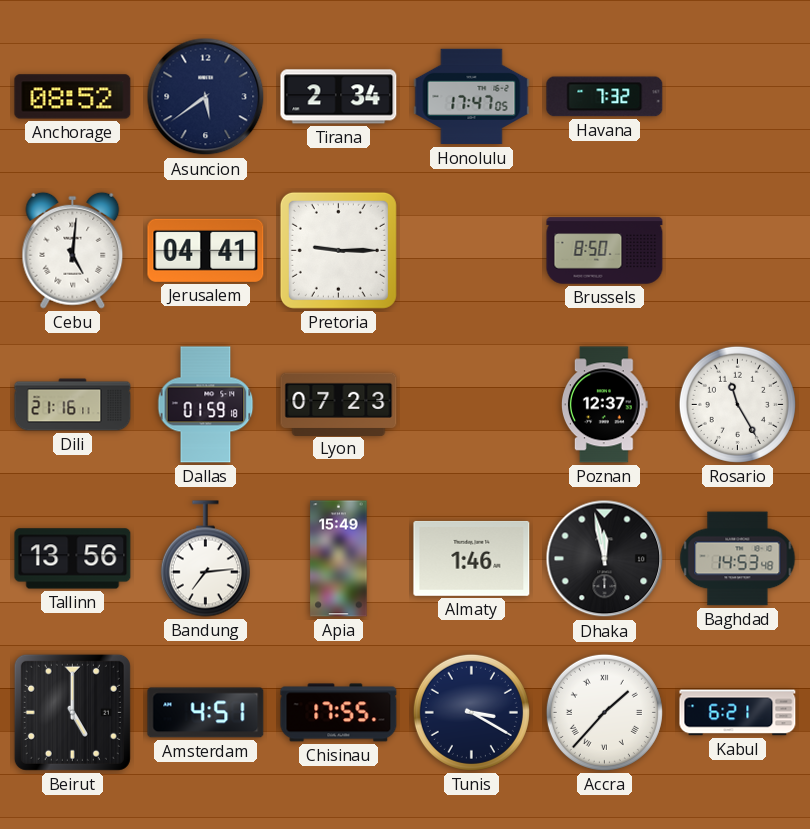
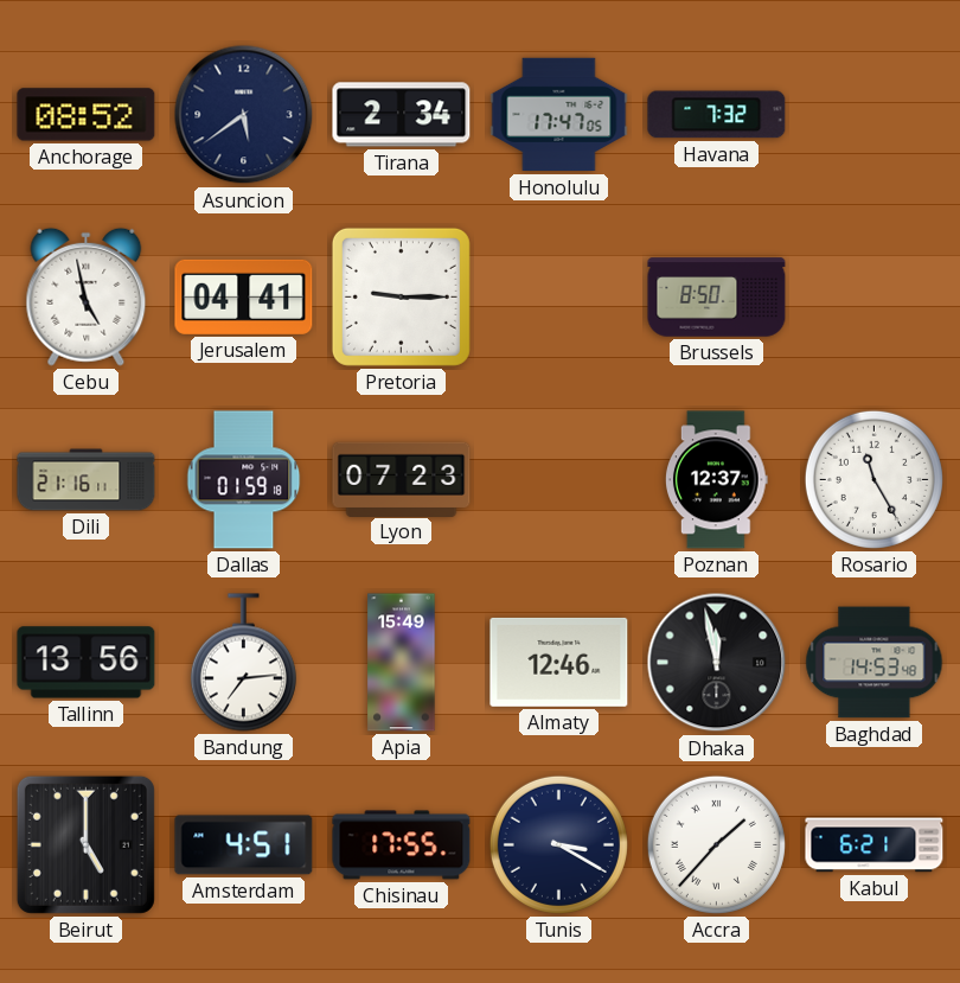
Cebu: 5:01 -> 4:58 (87, 296)
Almaty: 1:46 -> 12:46 (559, 662)
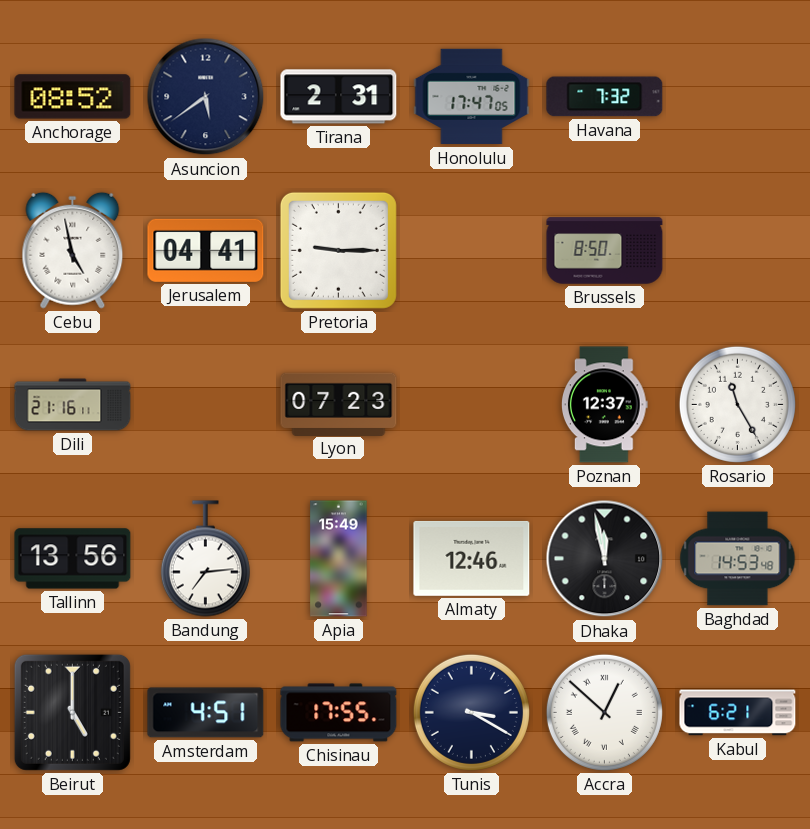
Tirana: 2:34 -> 2:31 (339, 97)
Dallas: 01:59 -> none (244, 480)
Accra: 1:37 -> 12:52 (604, 712)
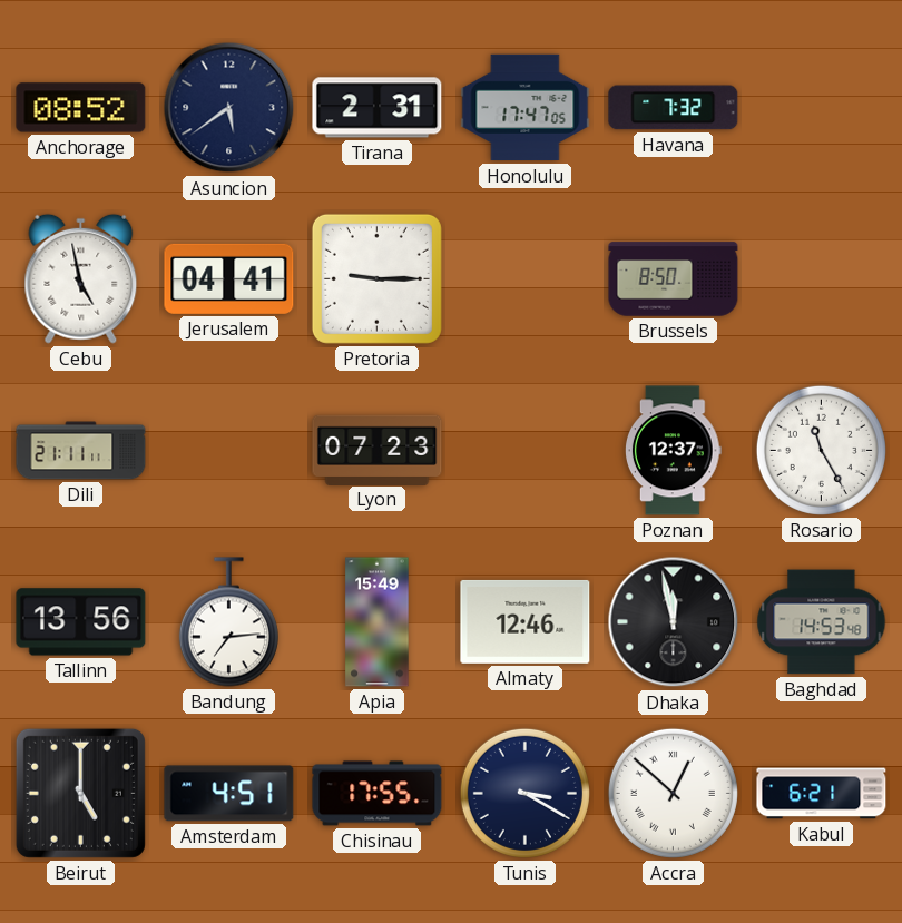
Dili: 21:16 -> 21:11 (81, 451)
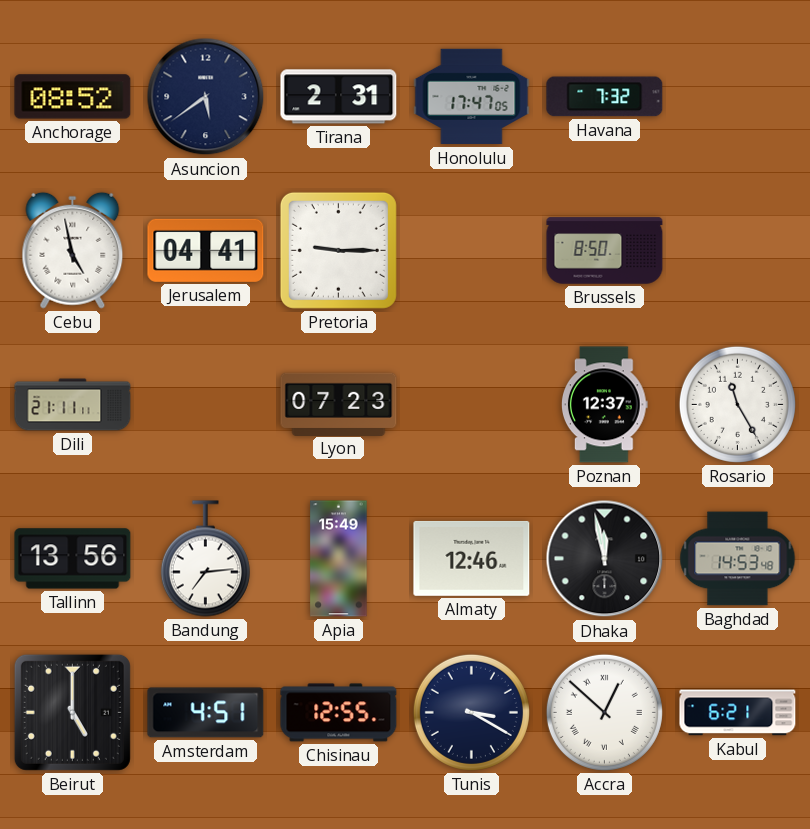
Chisinau: 17:55 -> 12:55 (339, 713)
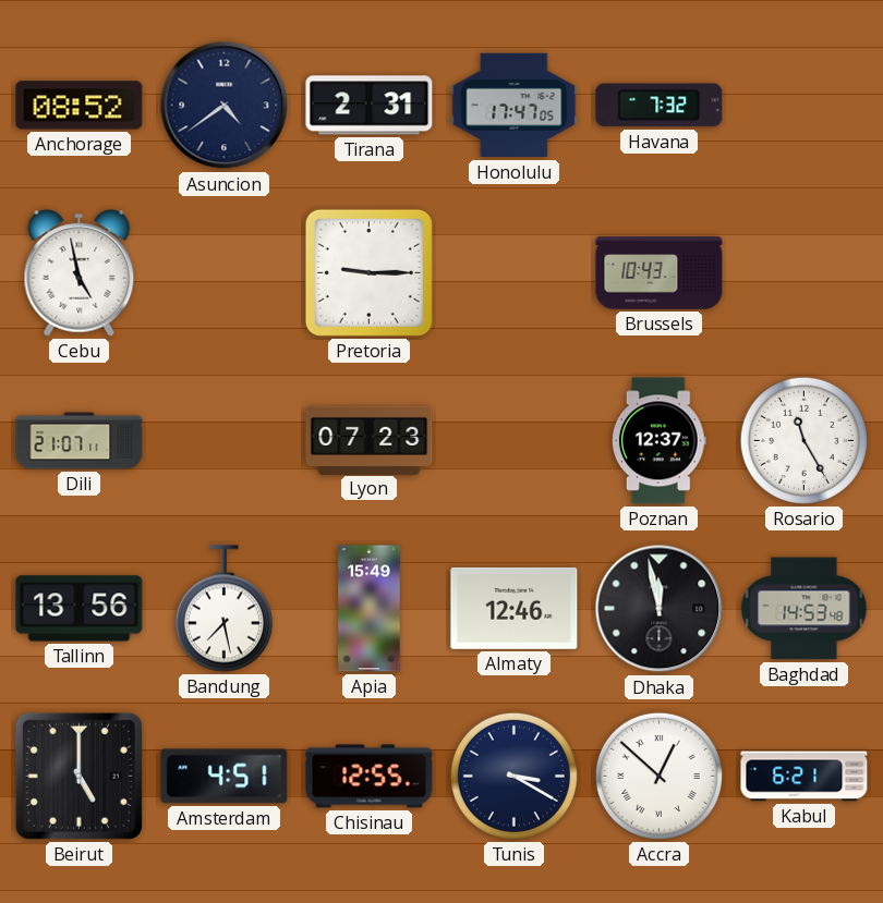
Asuncion: 5:39 -> 4:39 (225, 106)
Jerusalem: 04:41 -> none (206, 250)
Brussels: 8:50 -> 10:43 (660, 273)
Dili: 21:11 -> 21:07 (80, 441)
Bandung: 7:14 -> 7:28 (223, 609)
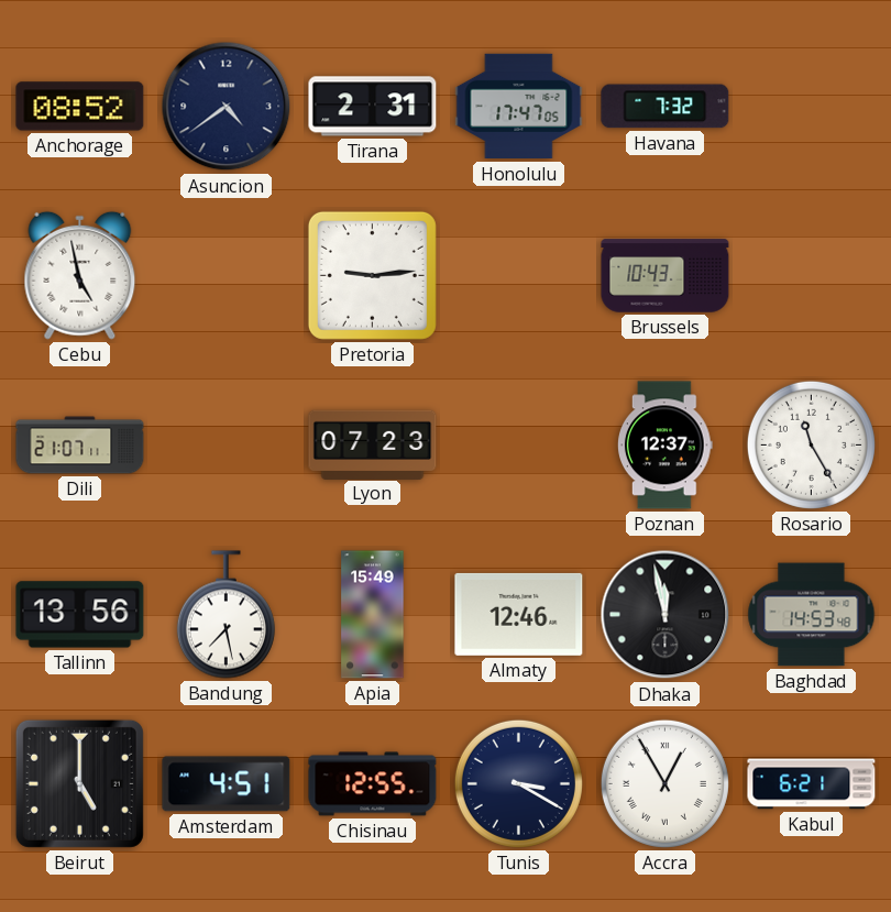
Pretoria: 9:15 -> 9:14 (372, 275)
Accra: 12:52 -> 12:55 (664, 783)
